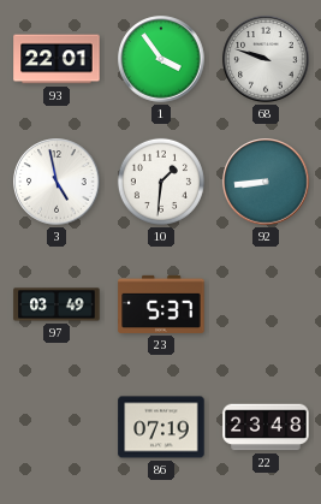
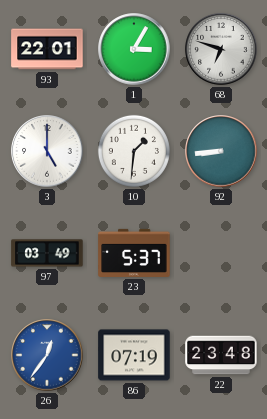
1: 3:54 -> 3:05 (134, 49)
68: 9:48 -> 6:48 (221, 49)
3: 4:58 -> 5:00 (47, 151)
26: none -> 12:36 (47, 355)
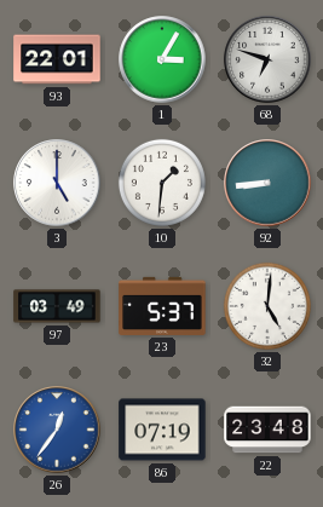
32: none -> 5:01 (267, 306)
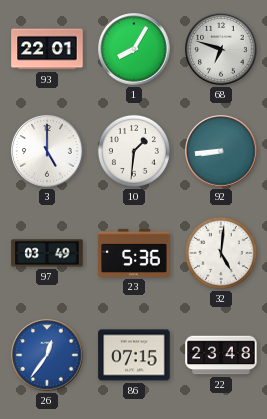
1: 3:05 -> 8:05 (134, 49)
23: 5:37 -> 5:36 (134, 253)
86: 07:19 -> 07:15 (134, 355)
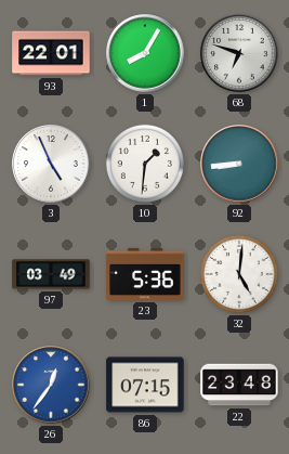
3: 5:00 -> 4:56 (51, 164)
